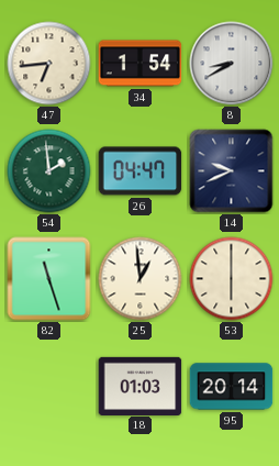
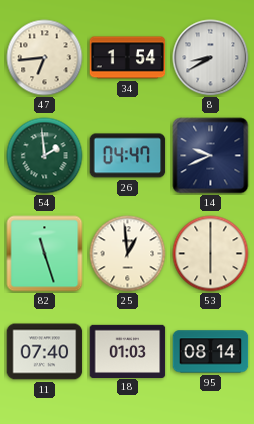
11: none -> 07:40 (45, 352)
95: 20:14 -> 08:14 (211, 352)
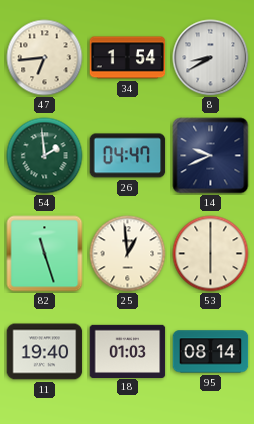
11: 07:40 -> 19:40 (45, 352)
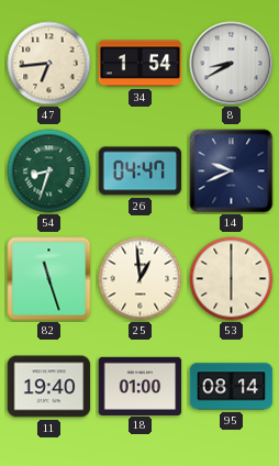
54: 1:59 -> 8:33 (49, 171)
18: 01:03 -> 01:00 (141, 386)
